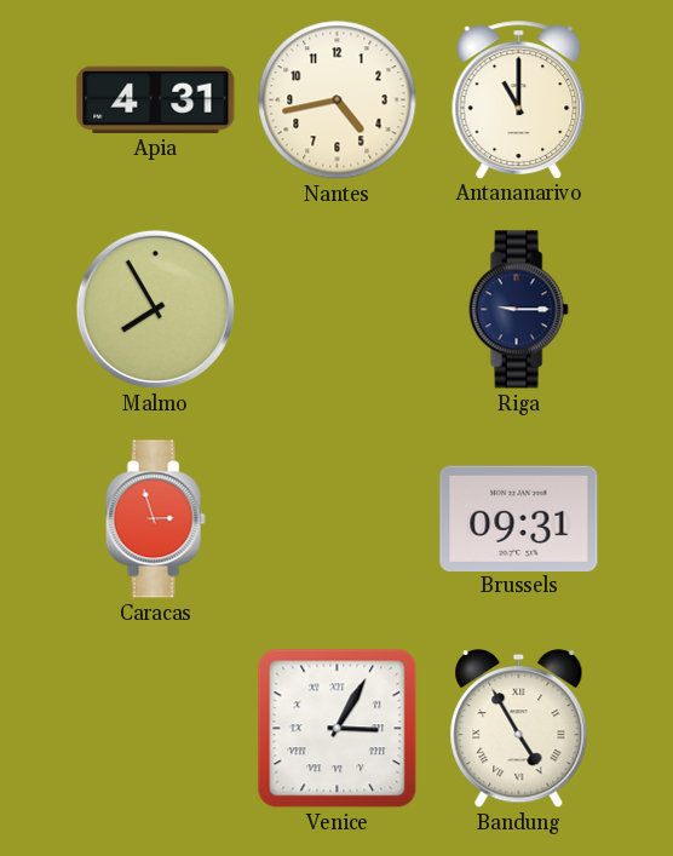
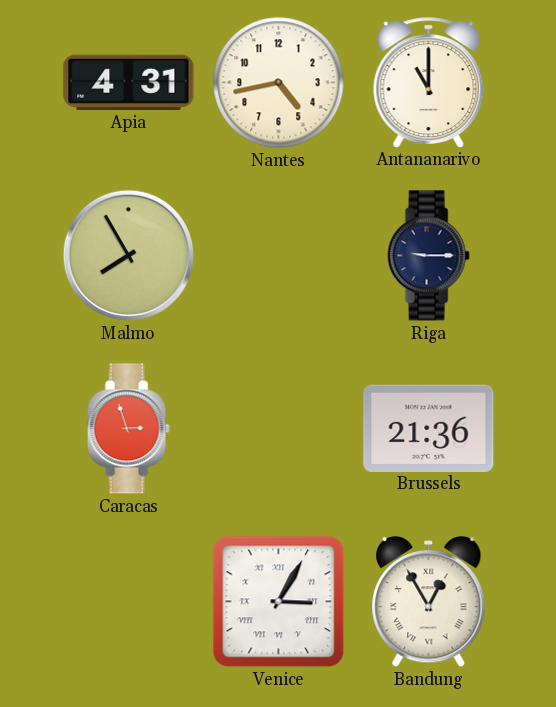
Brussels: 09:31 -> 21:36 (429, 428)
Bandung: 4:55 -> 12:55 (429, 602)
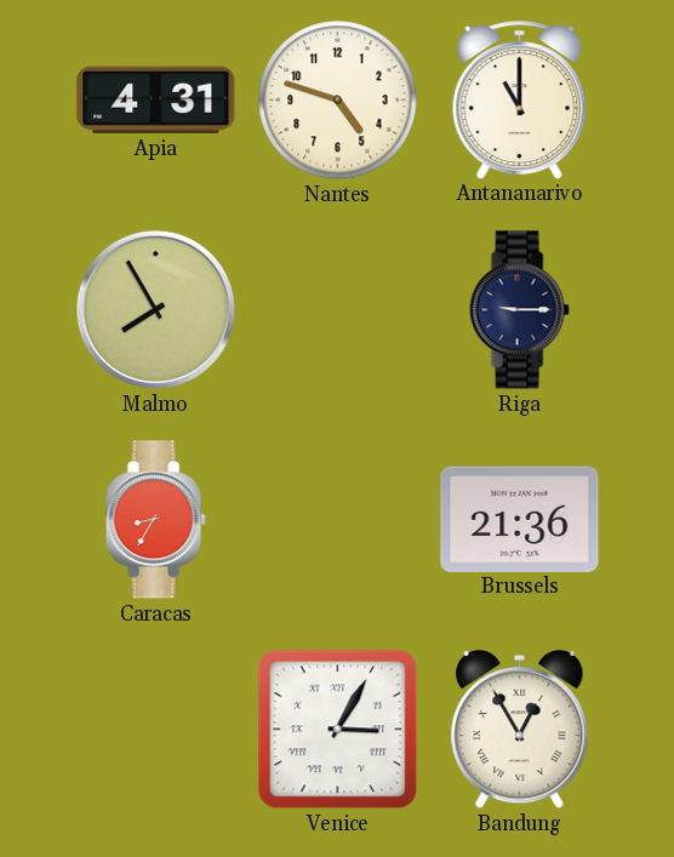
Nantes: 4:43 -> 4:48 (338, 101)
Caracas: 2:57 -> 8:35 (155, 520)
